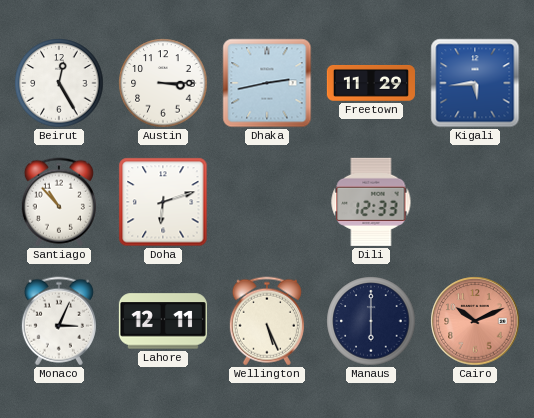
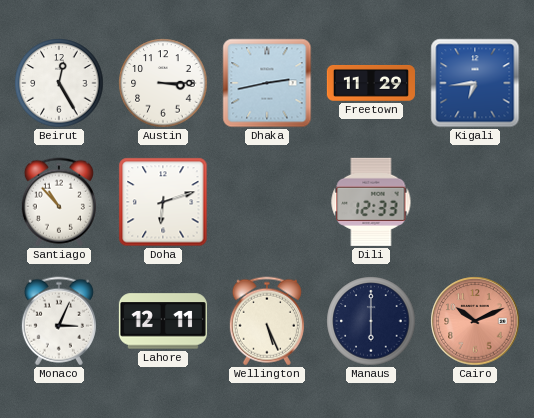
Kigali: 5:44 -> 6:44 (475, 83)
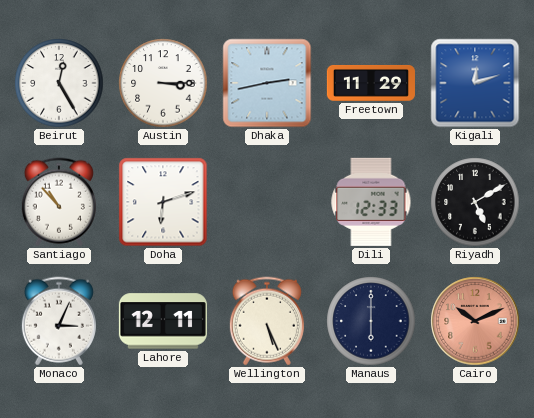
Kigali: 6:44 -> 12:12 (475, 83)
Riyadh: none -> 5:10 (475, 202)
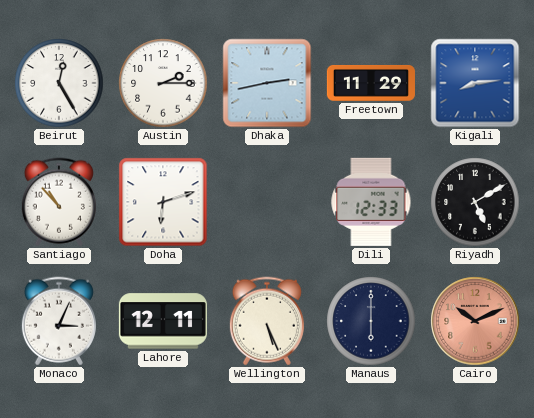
Austin: 3:15 -> 2:15 (163, 83)
Kigali: 12:12 -> 8:14 (475, 83)
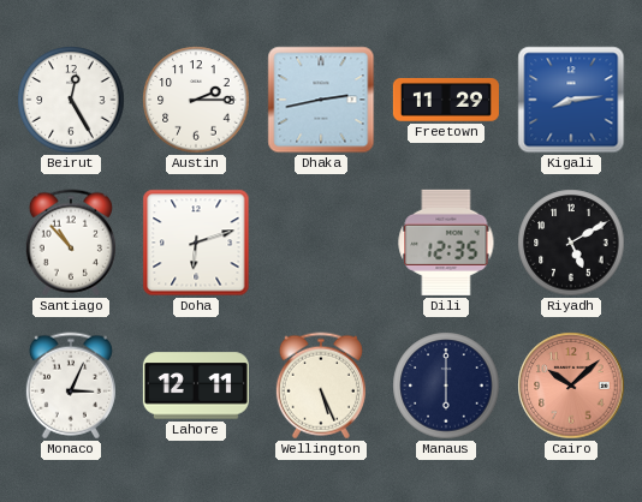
Dili: 12:33 -> 12:35 (446, 243)
Cairo: 10:11 -> 10:08 (571, 386)
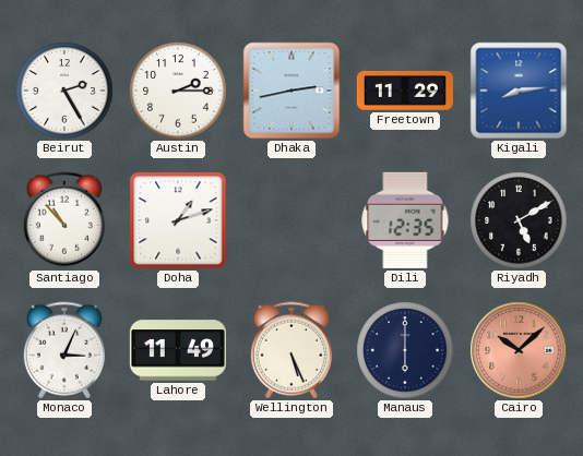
Beirut: 12:25 -> 2:25 (64, 91)
Doha: 6:12 -> 1:12 (178, 220)
Lahore: 12:11 -> 11:49 (178, 350)
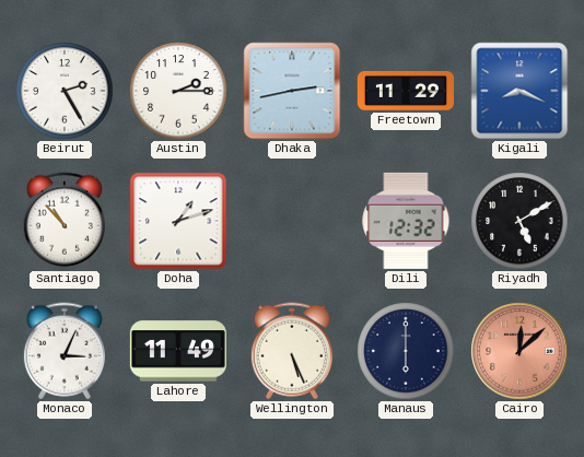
Kigali: 8:14 -> 8:19 (519, 91)
Dili: 12:35 -> 12:32 (406, 221)
Cairo: 10:08 -> 12:08 (519, 351)
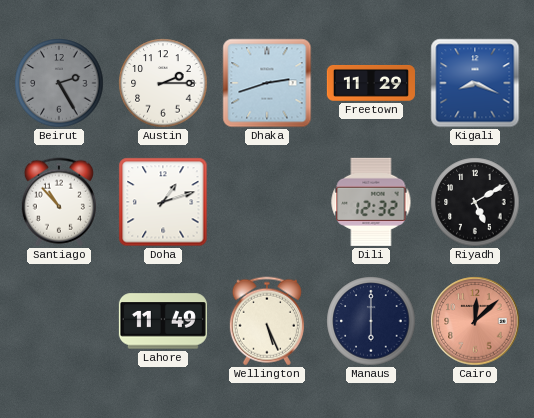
Beirut dial: white -> grey (59, 83)
Dhaka: 2:43 -> 2:42 (267, 83)
Monaco: 3:04 -> none (65, 351)
